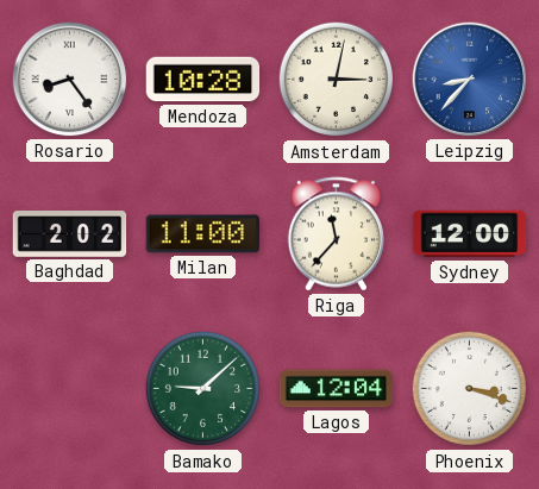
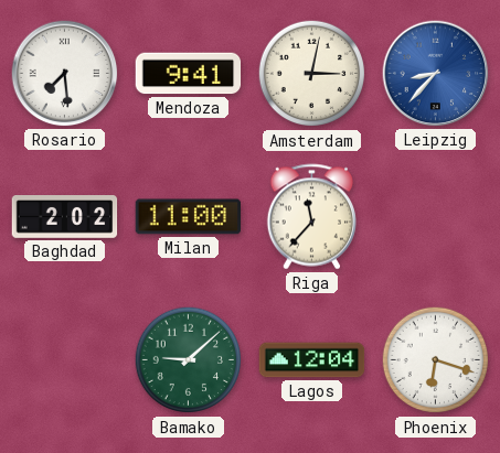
Rosario: 8:24 -> 7:29 (65, 74)
Mendoza: 10:28 -> 9:41 (189, 74)
Sydney: 12:00 -> none (470, 234)
Phoenix: 3:18 -> 6:18 (436, 360)
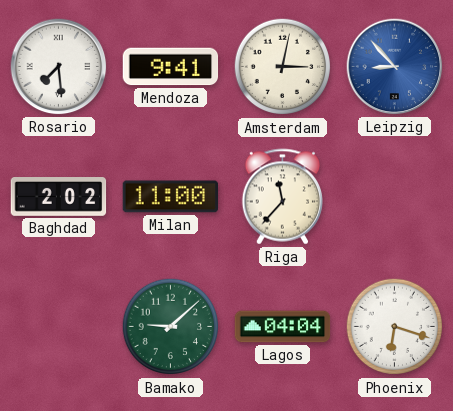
Leipzig: 8:37 -> 8:53 (395, 67)
Lagos: 12:04 -> 04:04 (283, 327)
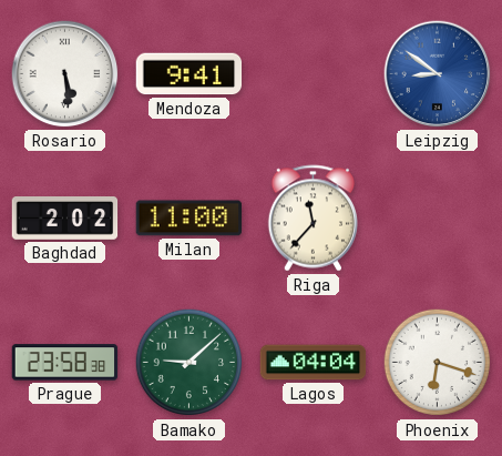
Rosario: 7:29 -> 5:29 (65, 74)
Amsterdam: 3:02 -> none (283, 67)
Leipzig: 8:53 -> 8:51 (438, 74)
Prague: none -> 23:58 (65, 363)
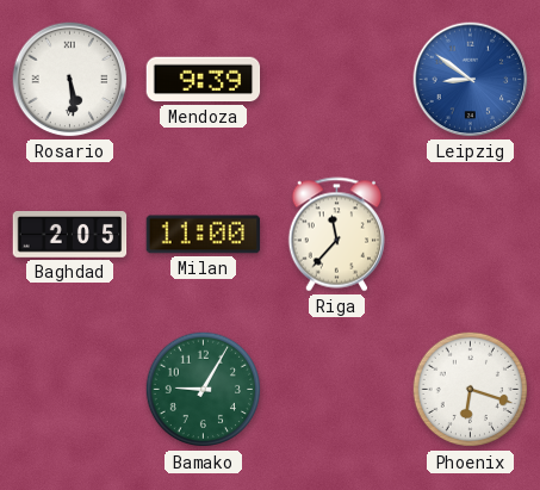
Mendoza: 9:41 -> 9:39 (204, 80)
Baghdad: 2:02 -> 2:05 (70, 235)
Prague: 23:58 -> none (65, 363)
Bamako: 9:08 -> 9:05 (204, 390)
Lagos: 04:04 -> none (314, 363)
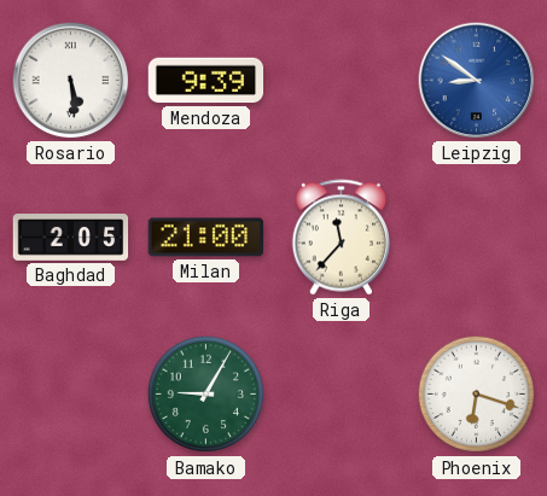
Milan: 11:00 -> 21:00 (206, 238)
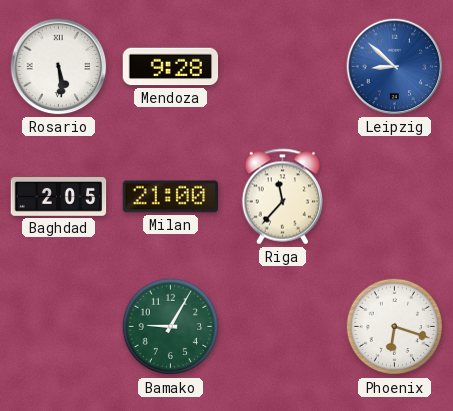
Mendoza: 9:39 -> 9:28 (171, 67)
Leipzig: 8:51 -> 8:52 (395, 67)
